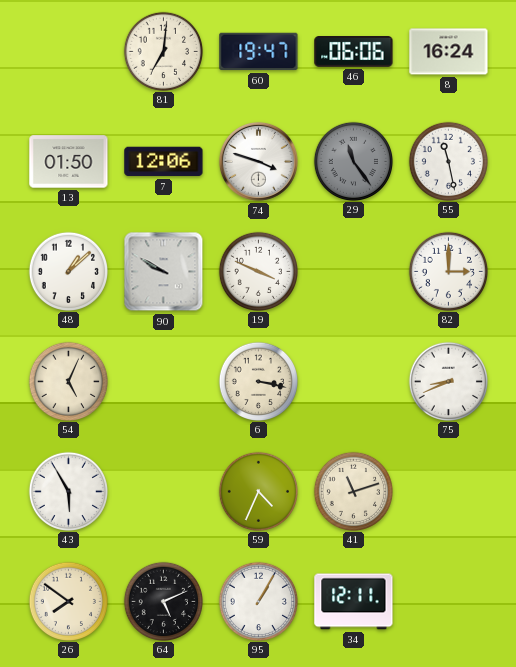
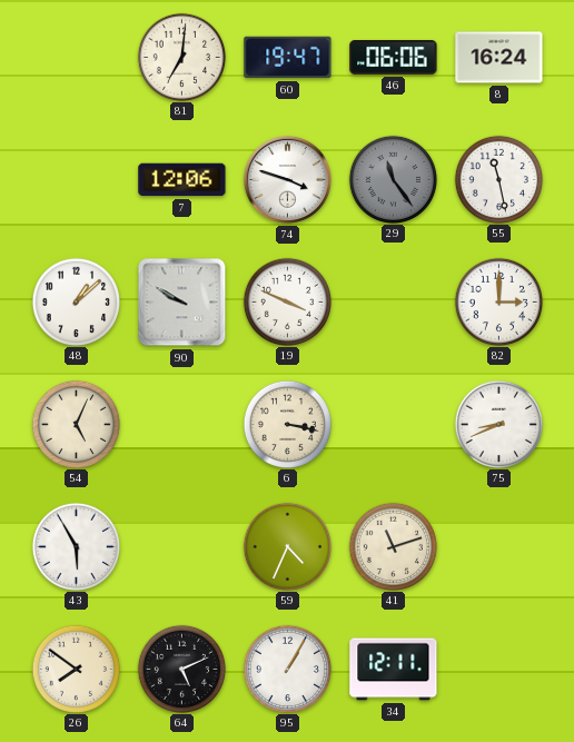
13: 01:50 -> none (69, 162)
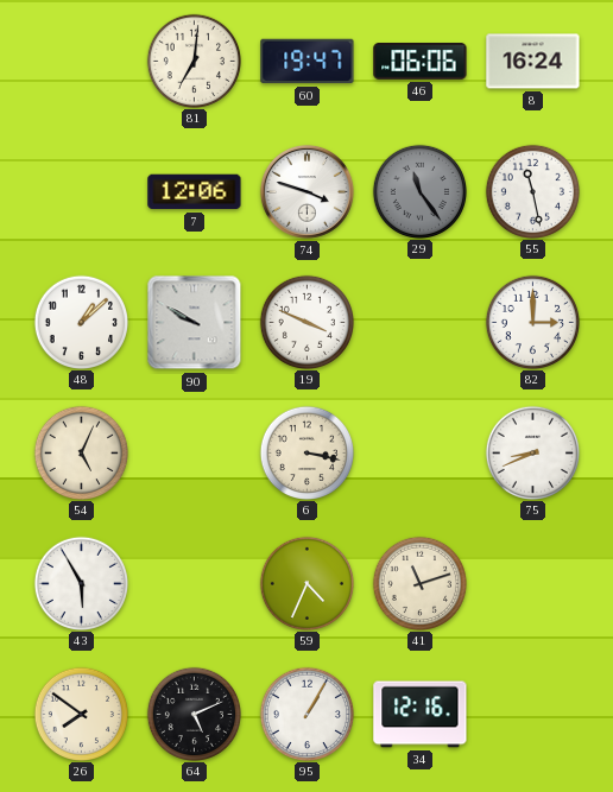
34: 12:11 -> 12:16 (421, 715)
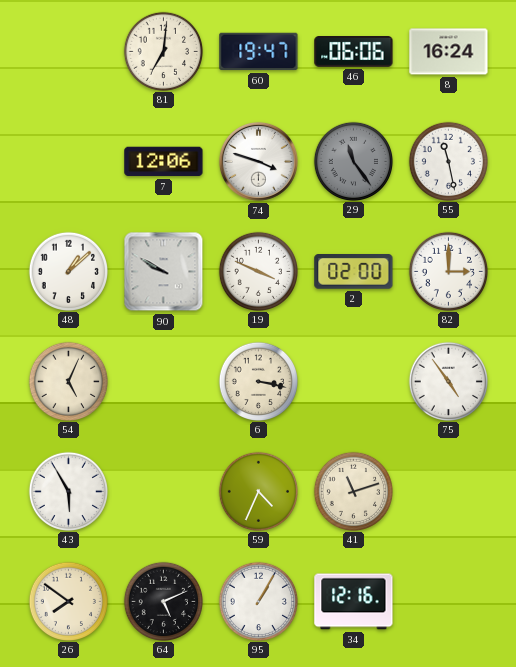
2: none -> 02:00 (354, 272)
75: 8:41 -> 4:54 (448, 381)
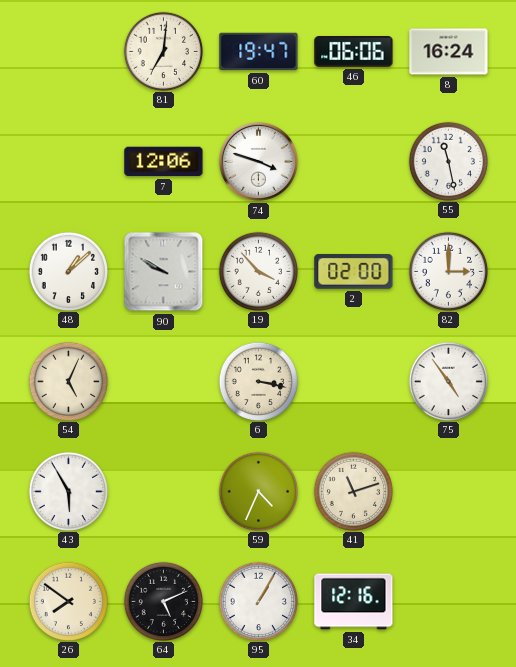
29: 11:24 -> none (353, 161)
19: 3:49 -> 3:53 (258, 271)
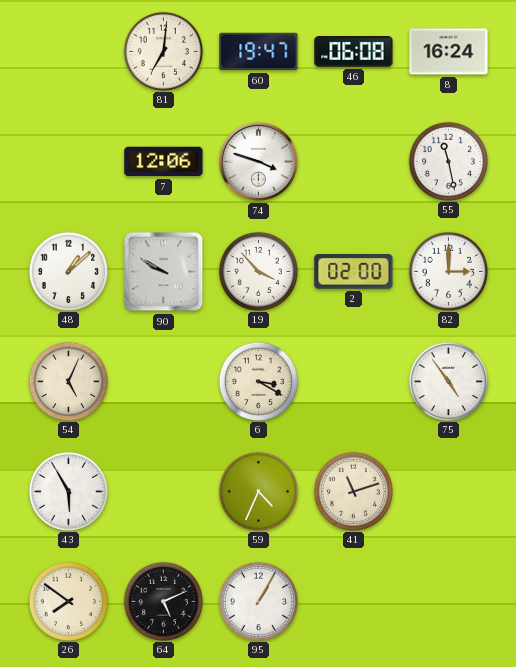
46: 06:06 -> 06:08 (354, 52)
6: 3:17 -> 3:20 (258, 381)
34: 12:16 -> none (354, 602)
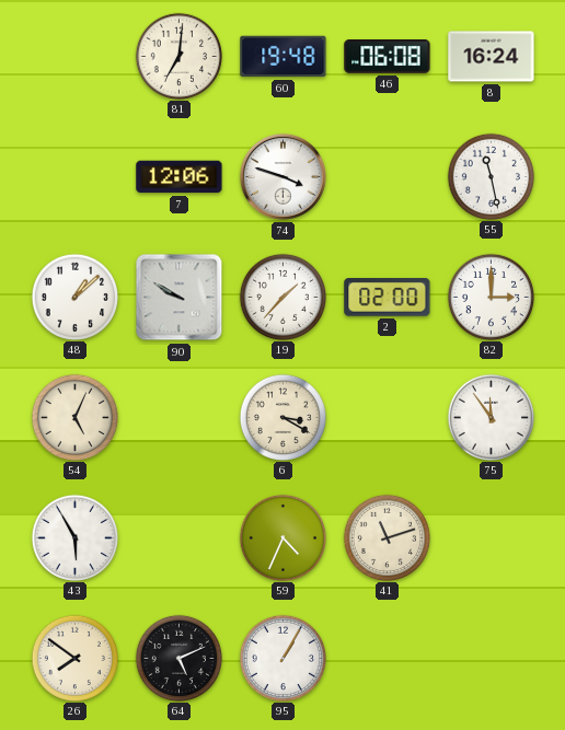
60: 19:47 -> 19:48 (284, 57)
19: 3:53 -> 1:37 (282, 297)
75: 4:54 -> 11:54 (491, 417)
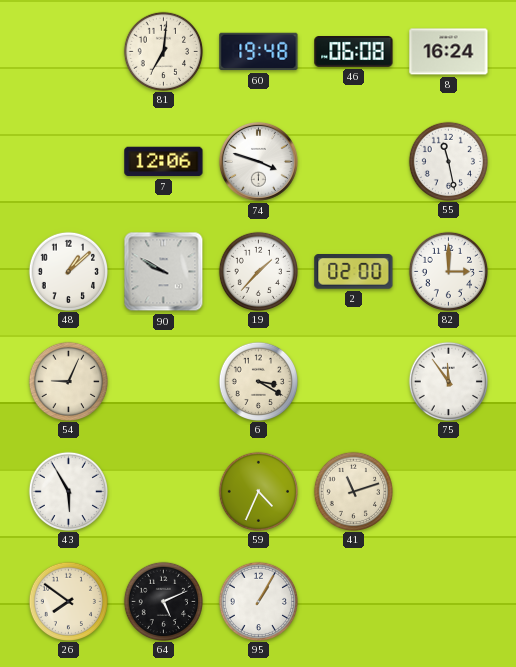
54: 5:04 -> 9:04 (68, 381)
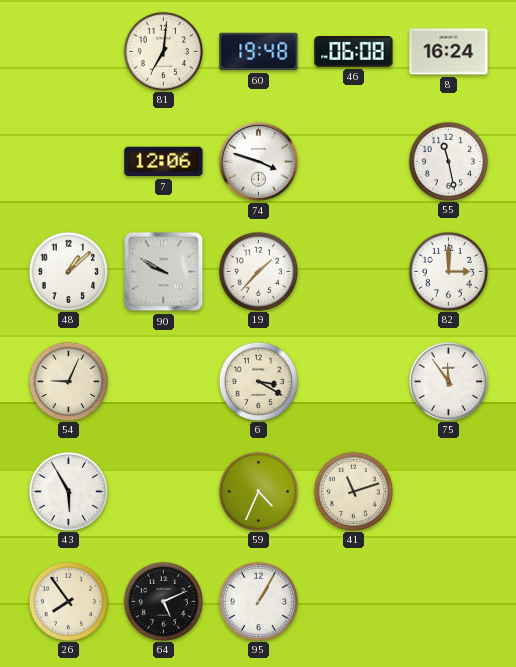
2: 02:00 -> none (354, 272)
26: 7:51 -> 7:54 (68, 601)
